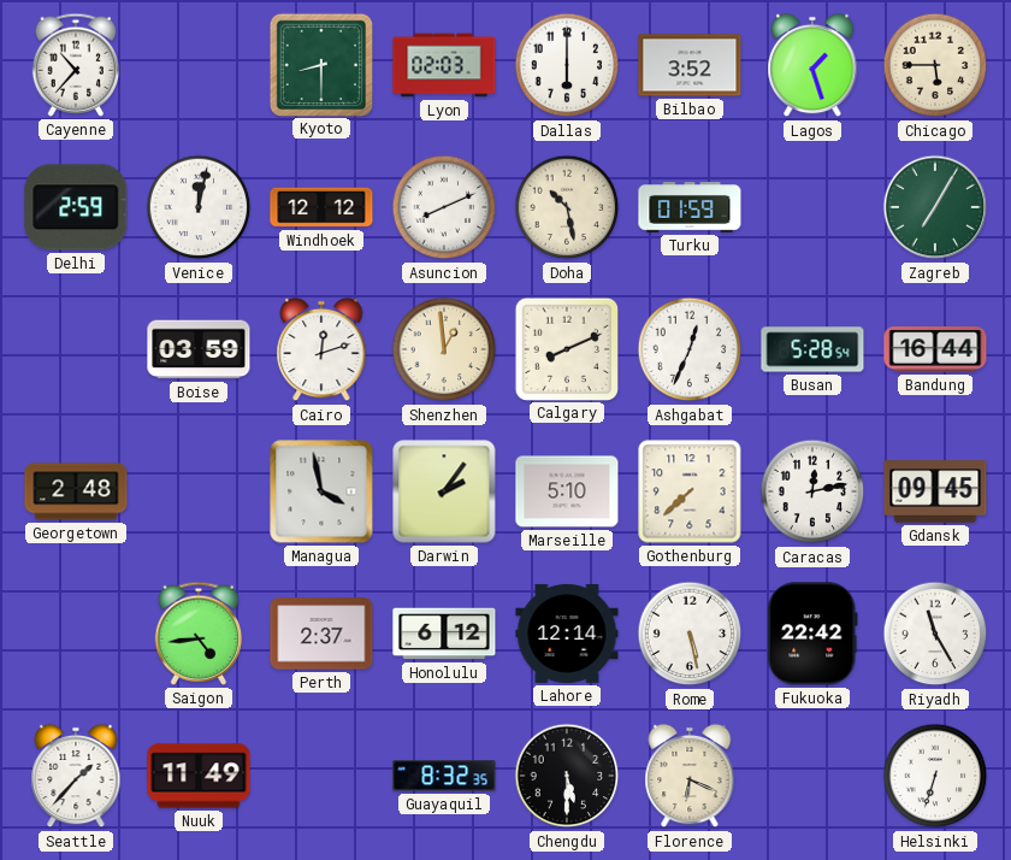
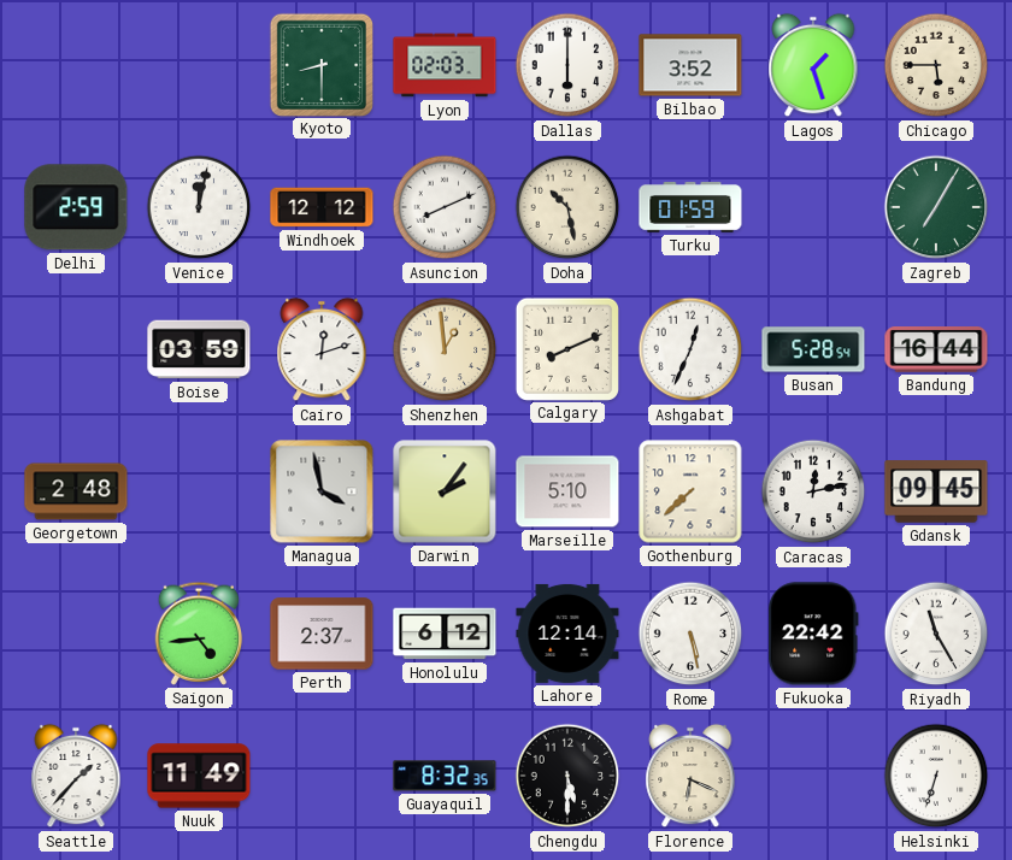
Cayenne: 10:37 -> none (76, 65)
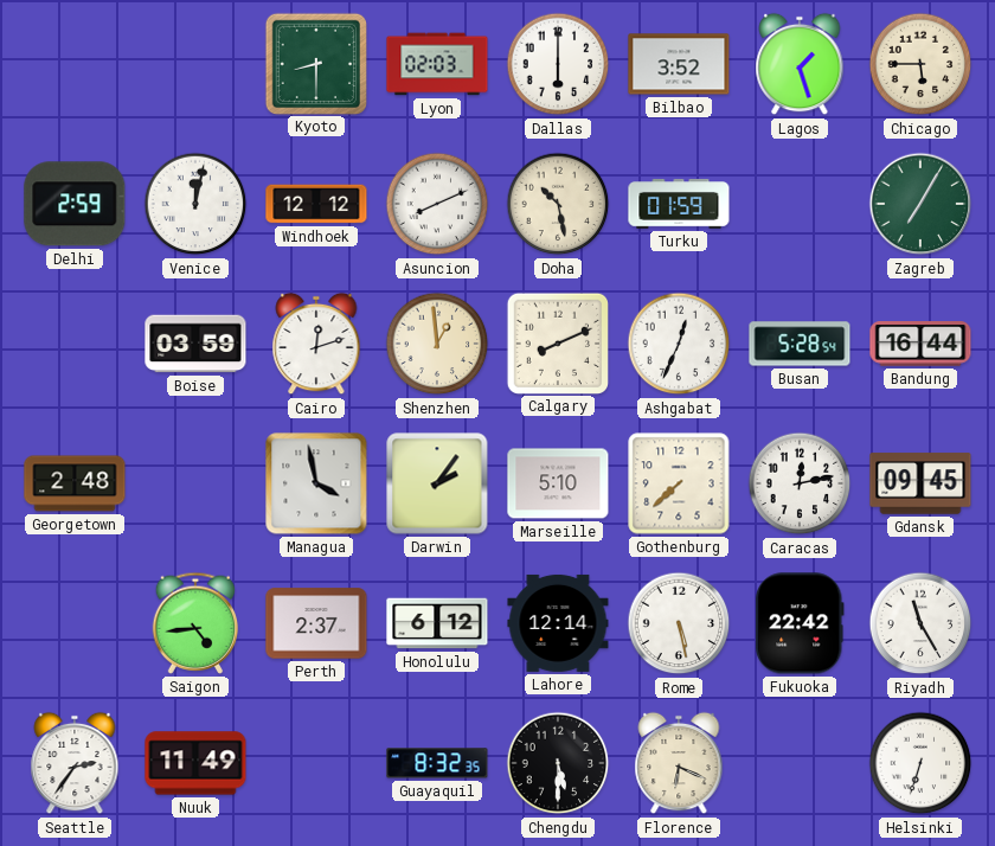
Seattle: 1:37 -> 2:36 (75, 763)
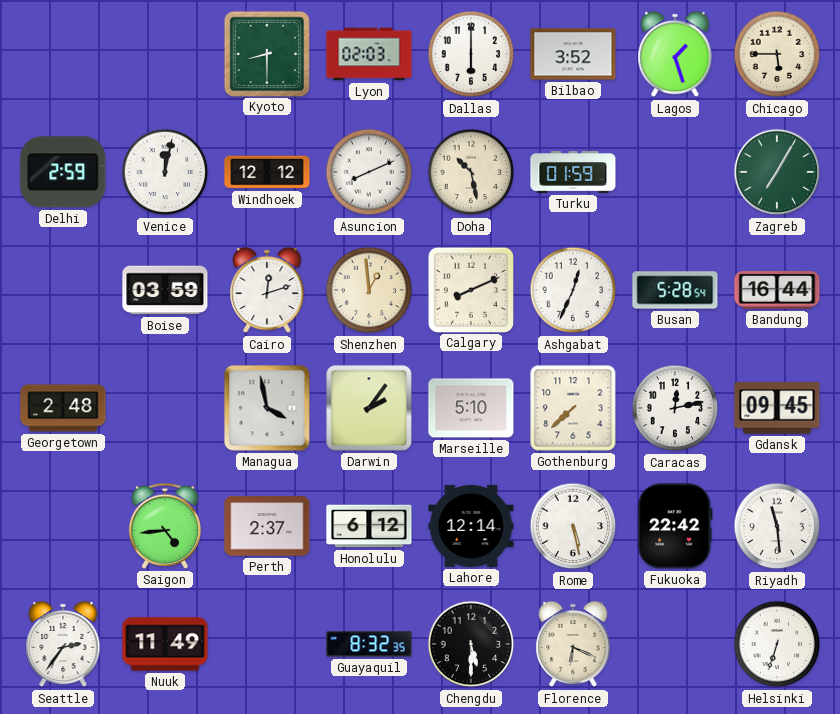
Riyadh: 11:25 -> 11:29 (777, 526)
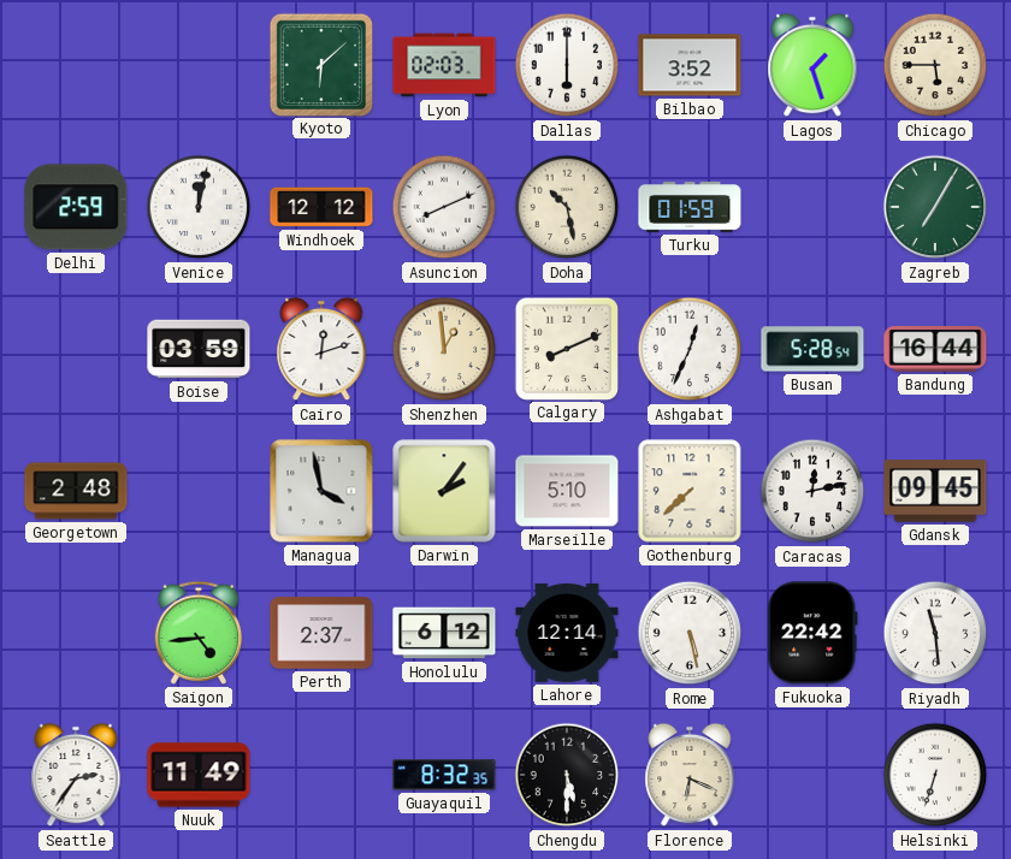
Kyoto: 8:30 -> 6:08 (320, 64)
